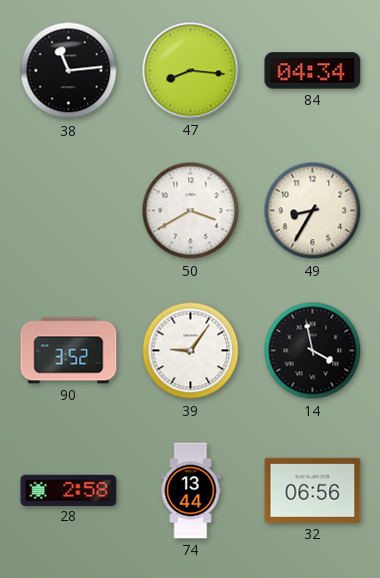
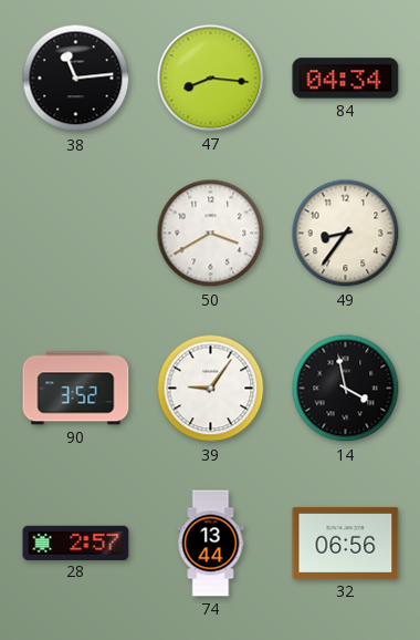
49: 8:35 -> 8:36 (346, 234)
28: 2:58 -> 2:57 (76, 543)
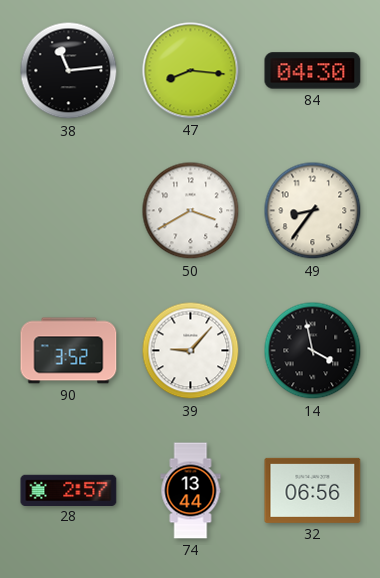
84: 04:34 -> 04:30 (313, 71)
39: 9:06 -> 9:07 (191, 351)
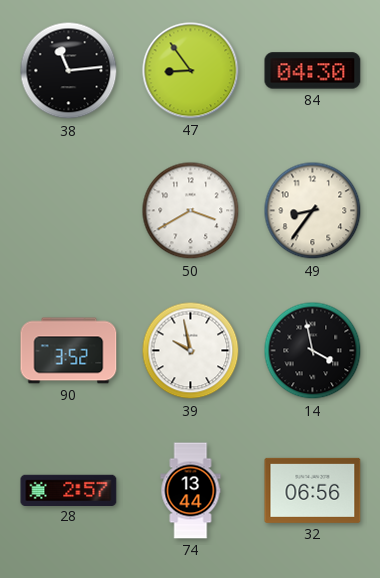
47: 8:16 -> 8:54 (191, 71)
39: 9:07 -> 9:58 (191, 351)
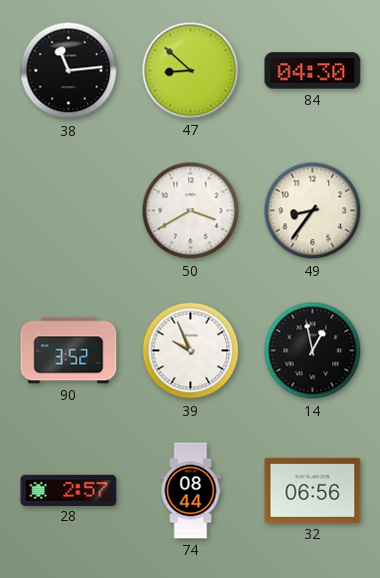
47: 8:54 -> 8:52 (191, 71)
39: 9:58 -> 9:56 (191, 351)
14: 3:58 -> 12:58 (313, 351)
74: 13:44 -> 08:44 (191, 491)
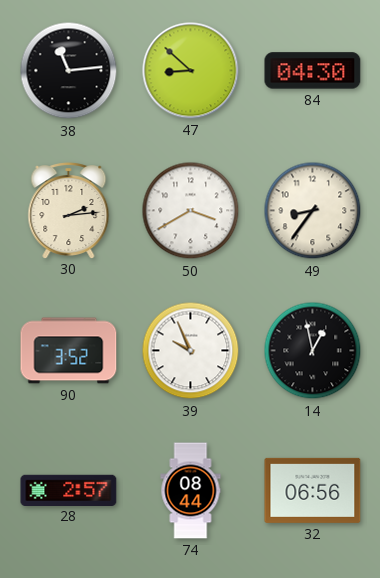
30: none -> 2:14 (69, 211)
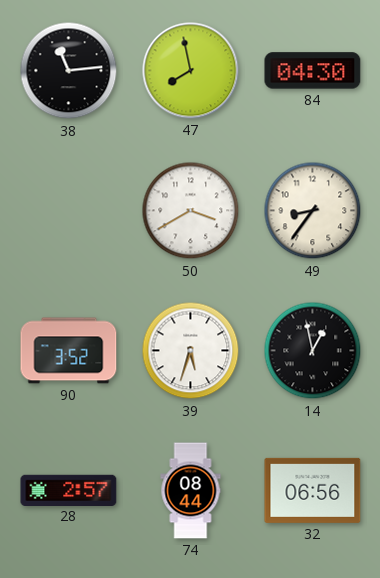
47: 8:52 -> 7:58 (191, 71)
30: 2:14 -> none (69, 211)
39: 9:56 -> 5:33 (191, 351)
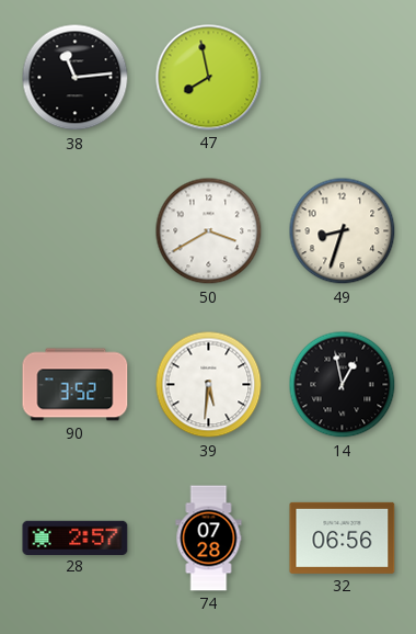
84: 04:30 -> none (313, 71)
49: 8:36 -> 8:33 (343, 231)
39: 5:33 -> 5:31 (209, 385)
74: 08:44 -> 07:28 (209, 539)
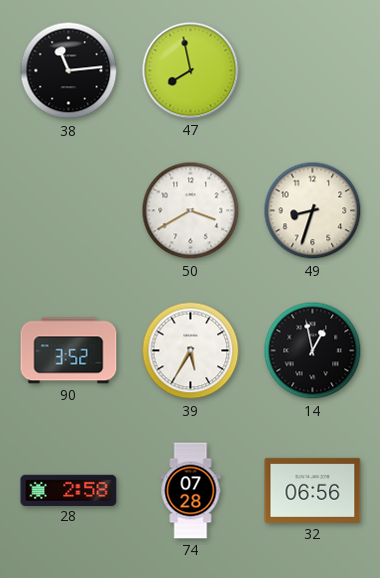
39: 5:31 -> 5:35 (191, 351)
28: 2:57 -> 2:58 (69, 490)
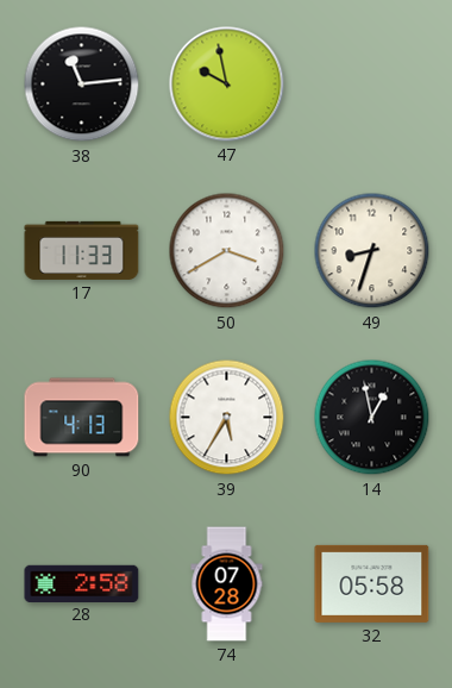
47: 7:58 -> 9:58 (227, 85)
17: none -> 11:33 (82, 250)
90: 3:52 -> 4:13 (82, 418)
32: 06:56 -> 05:58 (372, 583)
